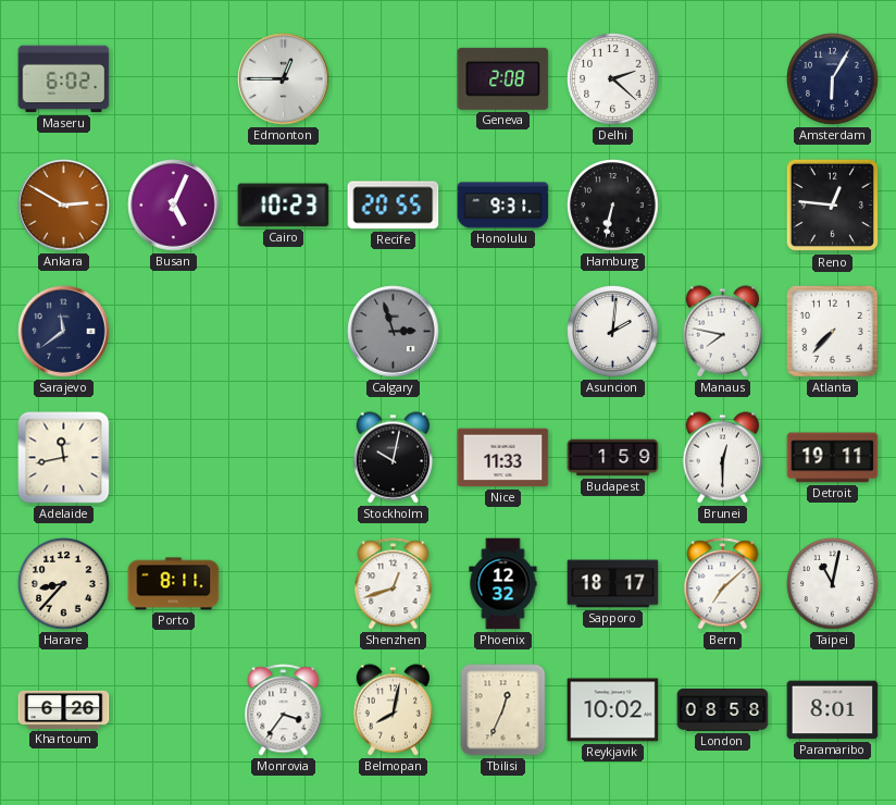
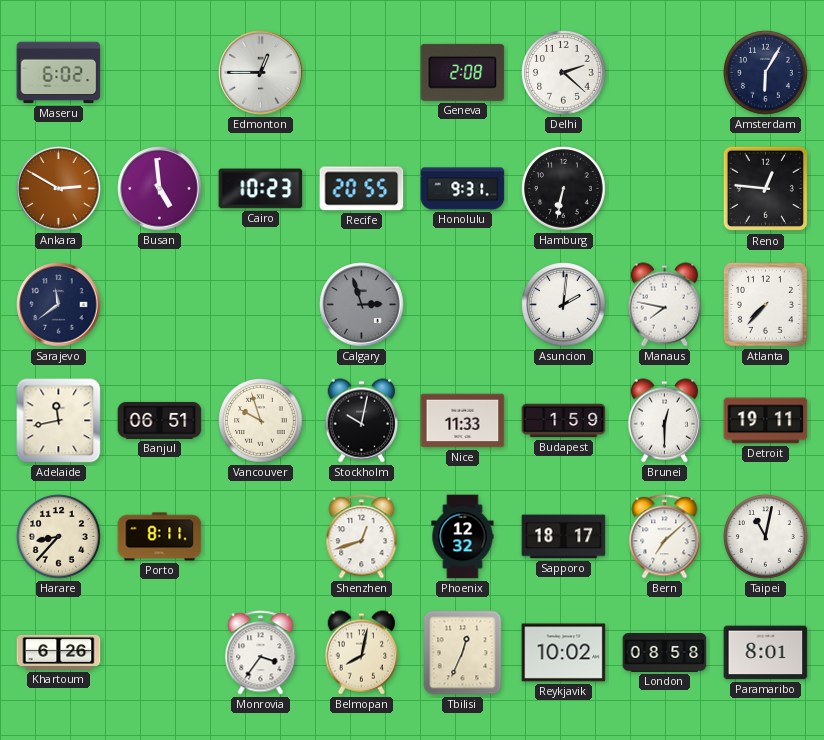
Busan: 5:04 -> 4:59 (160, 189)
Banjul: none -> 06:51 (160, 420)
Vancouver: none -> 9:57 (261, 421)
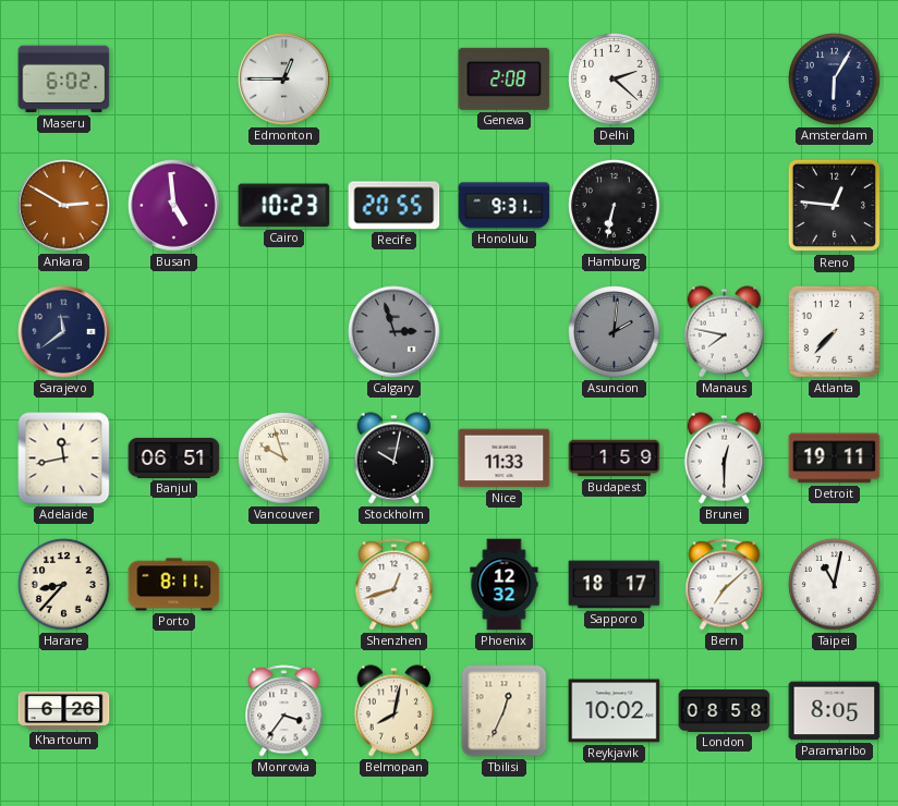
Asuncion dial: white -> grey (615, 332)
Paramaribo: 8:01 -> 8:05 (835, 711)
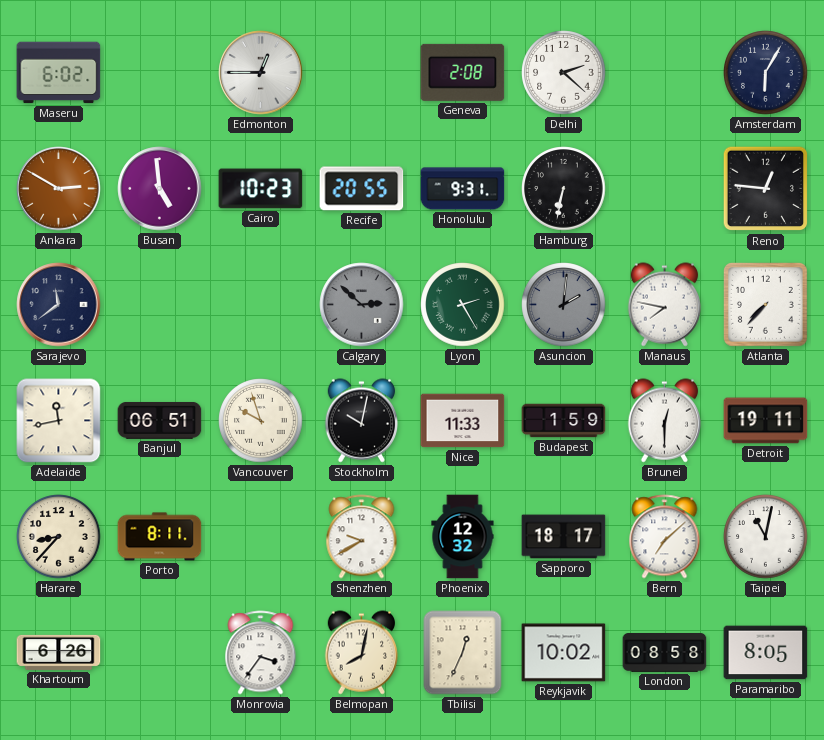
Calgary: 2:57 -> 2:52 (362, 305)
Lyon: none -> 2:25 (463, 305)
Shenzhen: 12:42 -> 9:40 (362, 537)
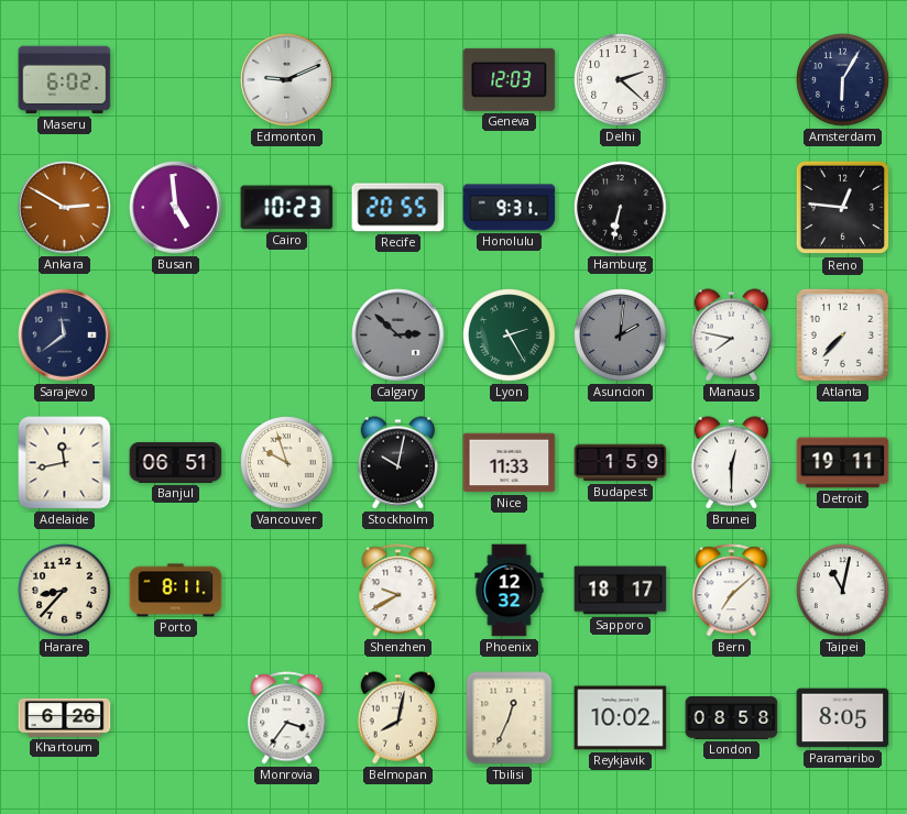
Edmonton: 12:45 -> 9:11 (287, 80)
Geneva: 2:08 -> 12:03 (510, 79)
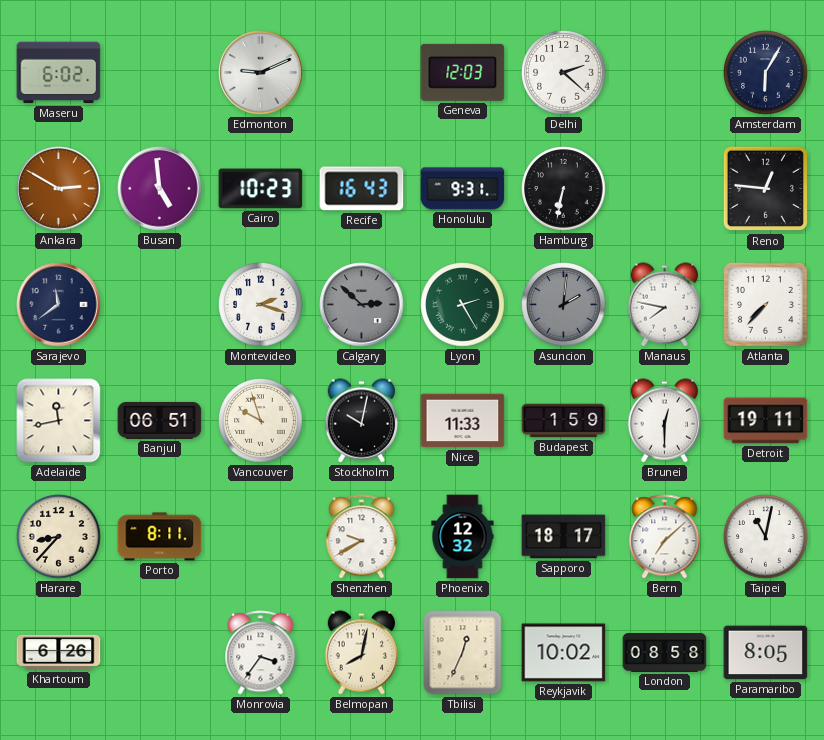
Recife: 20:55 -> 16:43 (362, 189)
Montevideo: none -> 2:18 (261, 305)
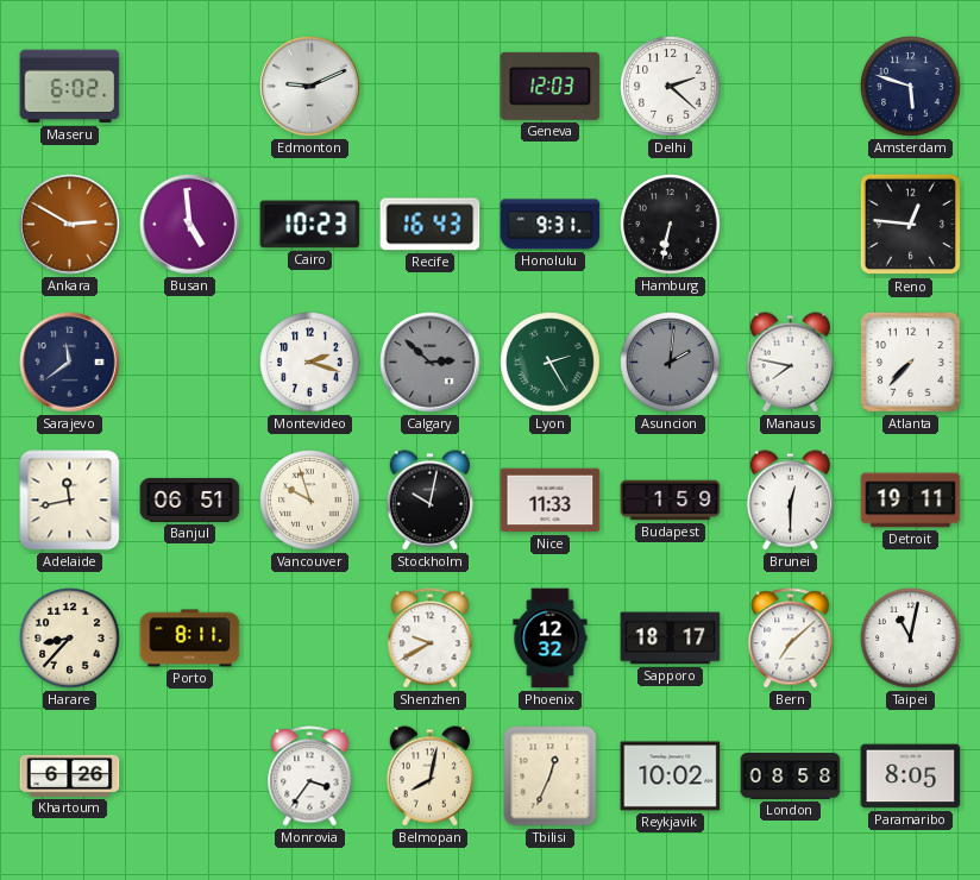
Amsterdam: 6:05 -> 5:48 (911, 87)
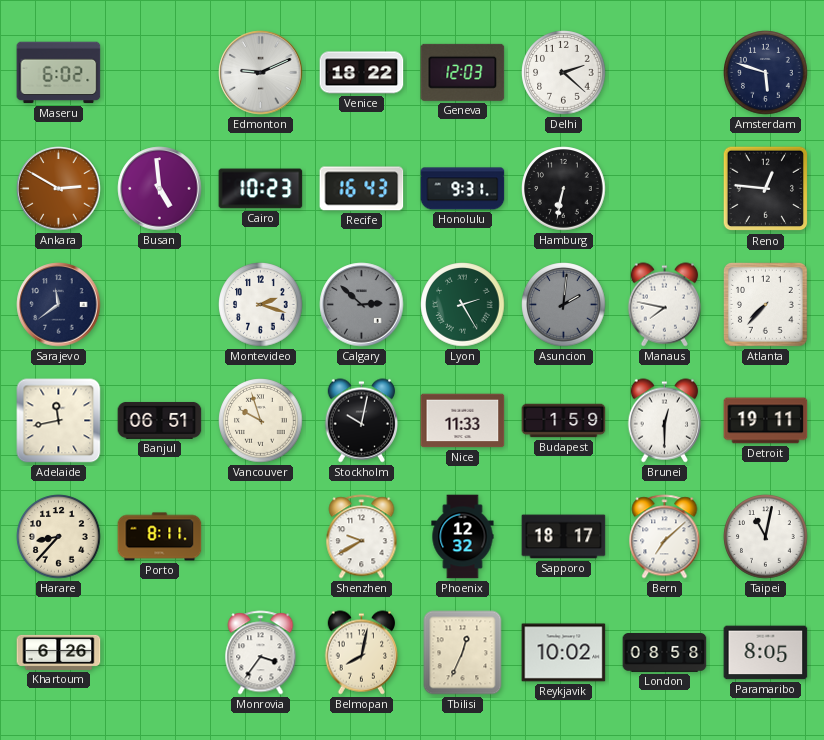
Venice: none -> 18:22 (362, 73)
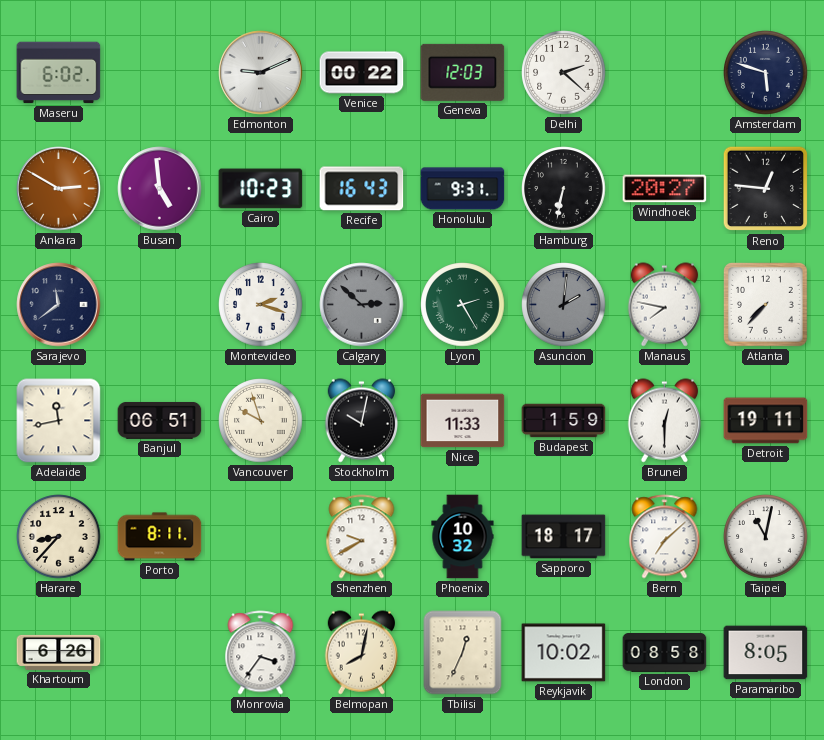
Venice: 18:22 -> 00:22 (362, 73)
Windhoek: none -> 20:27 (665, 189)
Phoenix: 12:32 -> 10:32 (463, 537)
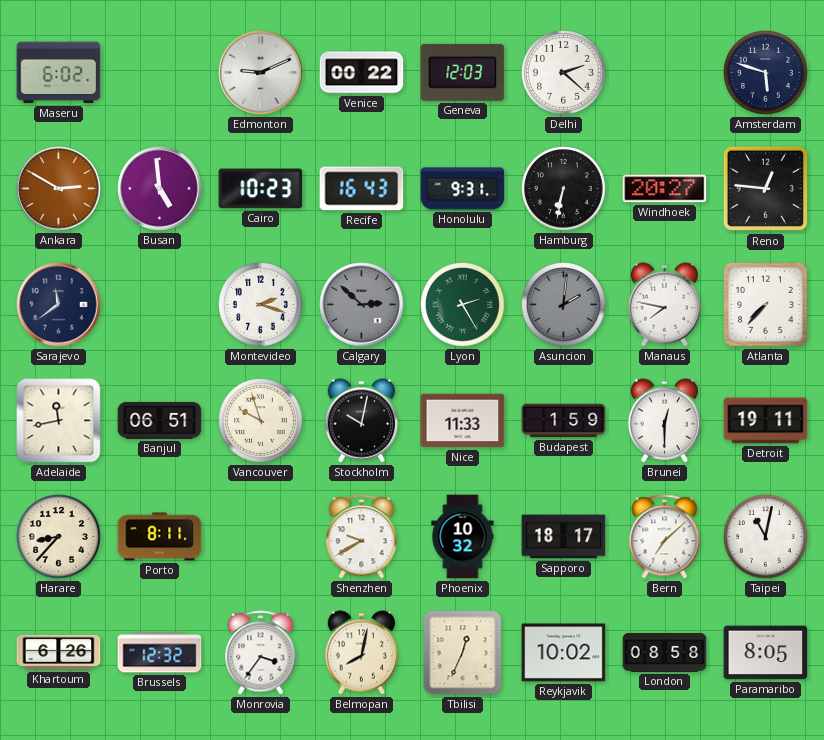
Brussels: none -> 12:32 (160, 653)
